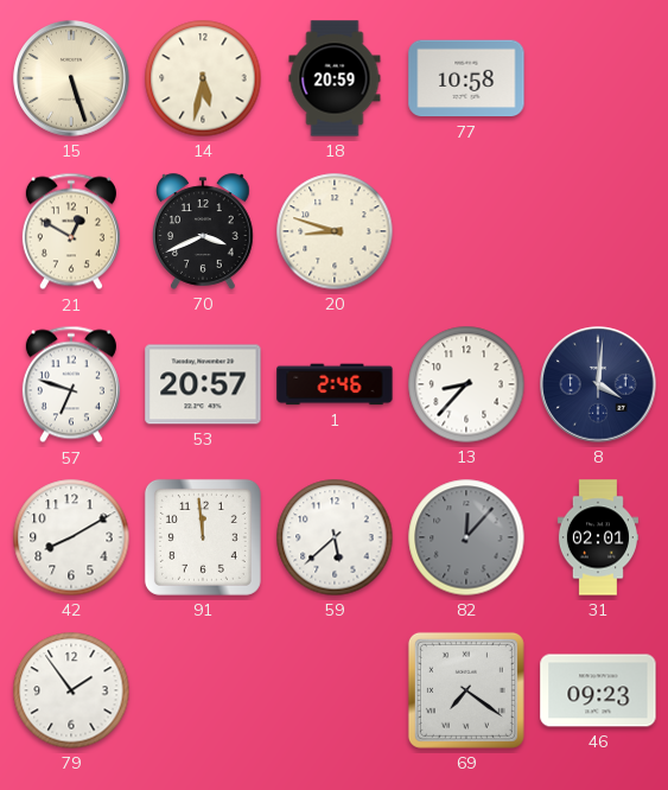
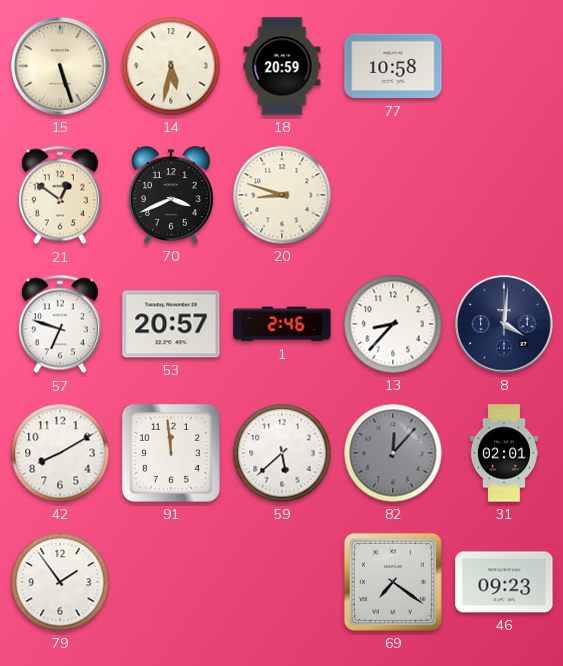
21: 12:50 -> 12:51 (60, 195)
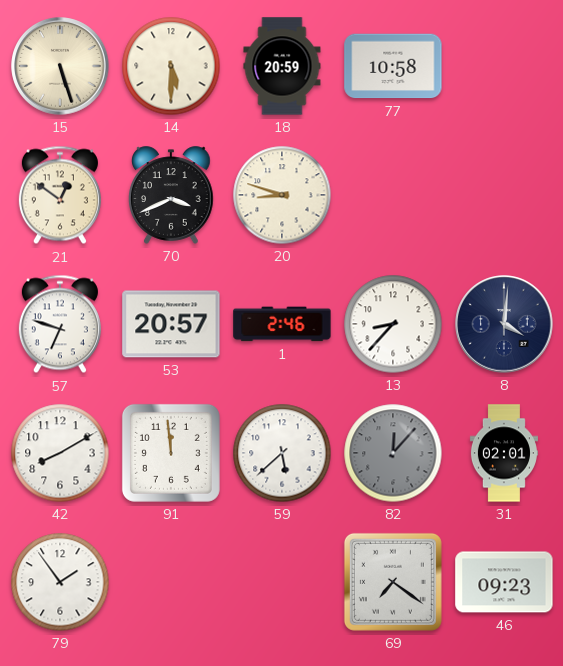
14: 5:32 -> 5:30 (171, 66)
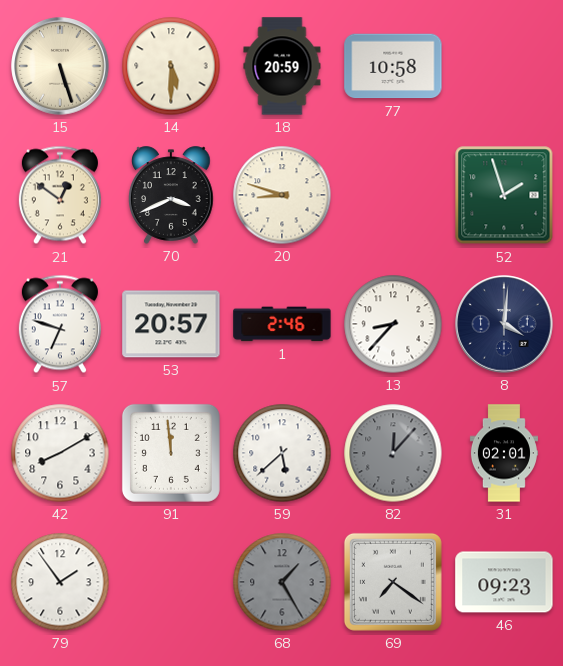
52: none -> 1:57 (504, 195)
68: none -> 1:25 (282, 582)
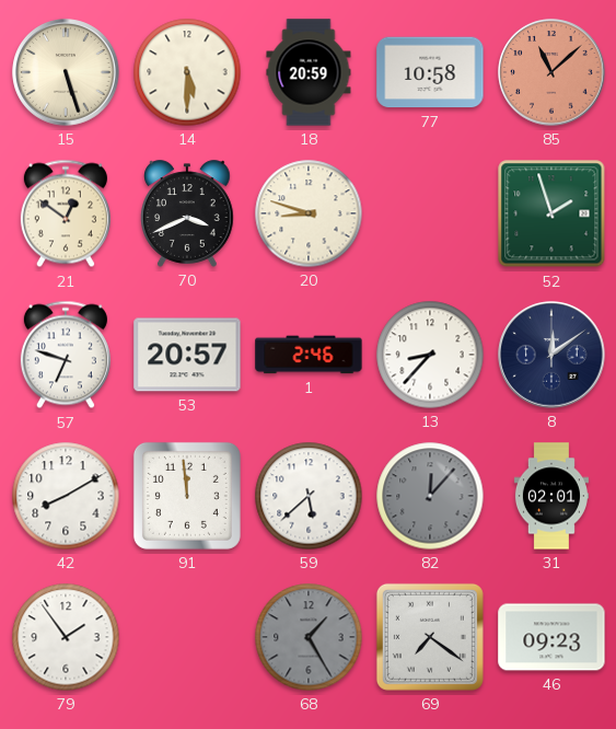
85: none -> 11:08 (551, 72)
8: 4:01 -> 12:09 (551, 355)
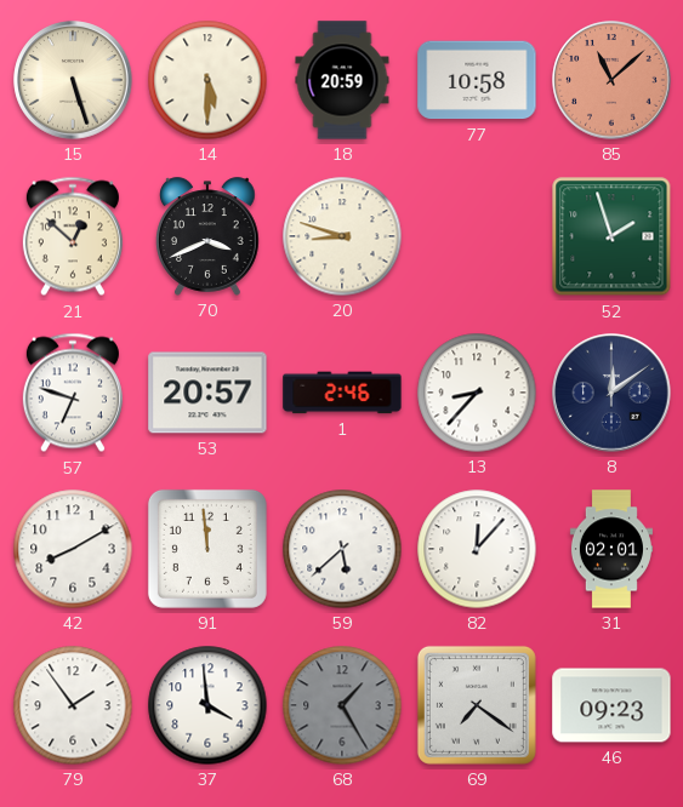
21: 12:51 -> 12:52 (73, 236)
82 dial: grey -> white (477, 549)
37: none -> 3:59 (207, 705)
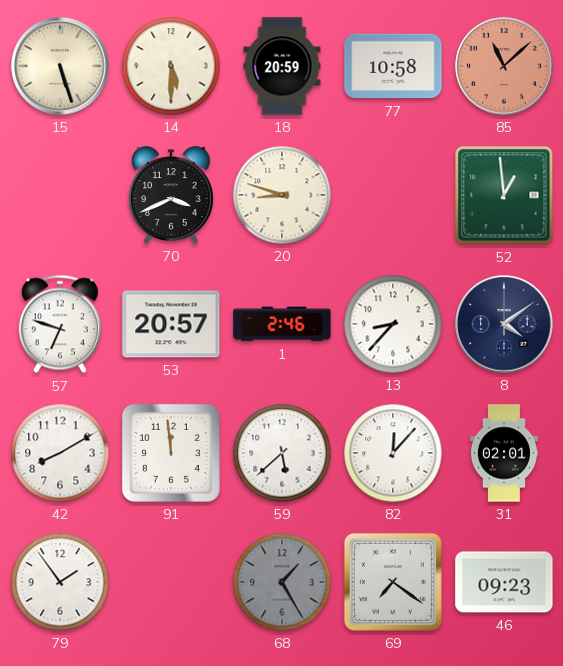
21: 12:52 -> none (73, 236)
52: 1:57 -> 12:59 (504, 195)
8: 12:09 -> 4:09 (504, 324)
37: 3:59 -> none (207, 705)
